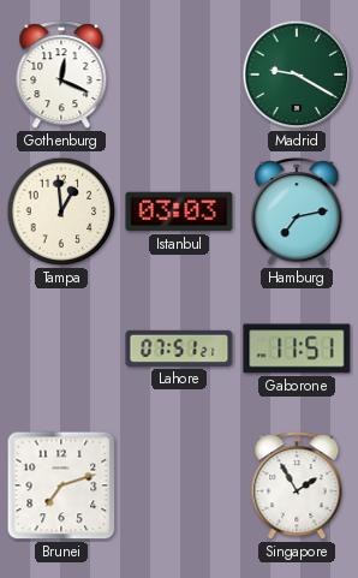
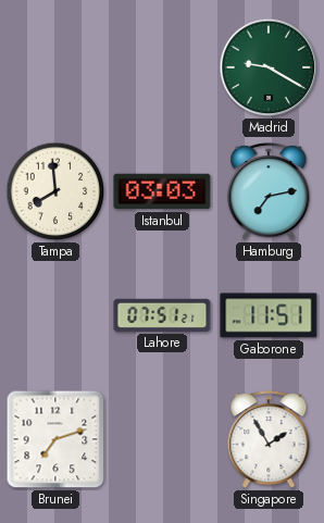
Gothenburg: 12:19 -> none (61, 76)
Tampa: 12:59 -> 7:59 (55, 191)
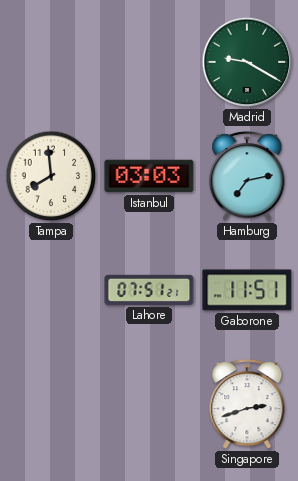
Brunei: 7:12 -> none (55, 439)
Singapore: 1:55 -> 2:42 (247, 405)
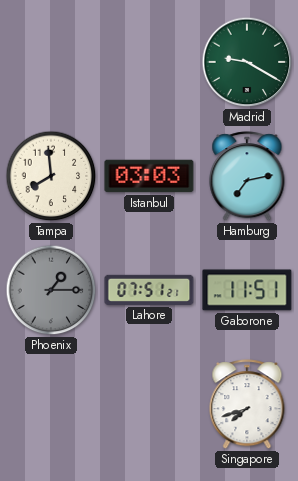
Phoenix: none -> 1:15 (51, 290)
Singapore: 2:42 -> 7:42 (247, 405)
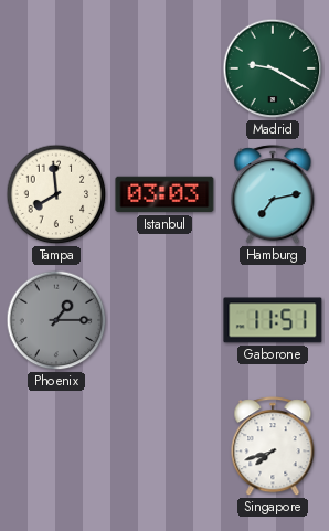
Lahore: 07:51 -> none (149, 290)
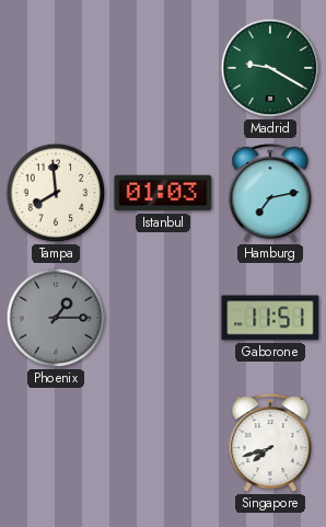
Istanbul: 03:03 -> 01:03 (163, 193)
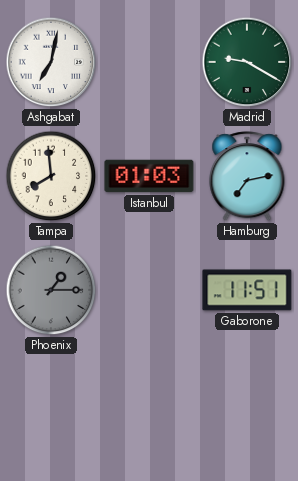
Ashgabat: none -> 7:02 (51, 62)
Singapore: 7:42 -> none (270, 444)
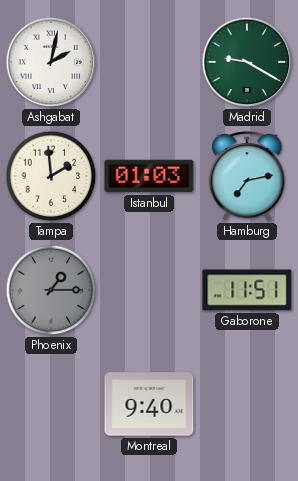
Ashgabat: 7:02 -> 2:02 (51, 62)
Tampa: 7:59 -> 1:59 (51, 176)
Montreal: none -> 9:40 (149, 404)
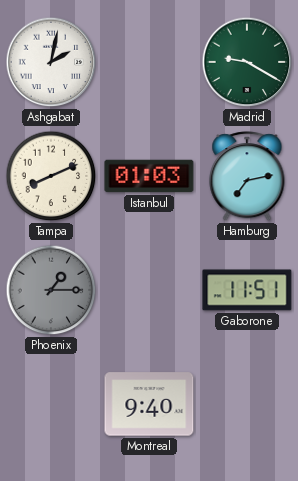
Tampa: 1:59 -> 8:11 (51, 176)
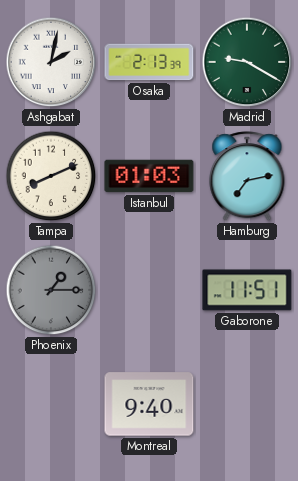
Osaka: none -> 2:13 (149, 62)
